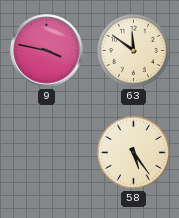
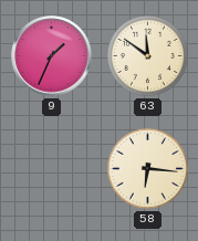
9: 3:47 -> 1:34 (52, 56)
58: 5:24 -> 6:16 (147, 168)
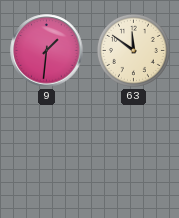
9: 1:34 -> 1:31 (47, 51)
58: 6:16 -> none (147, 168)
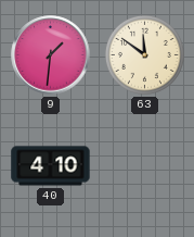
40: none -> 4:10 (51, 166)
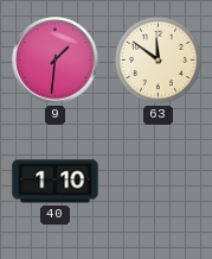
40: 4:10 -> 1:10 (56, 182)
